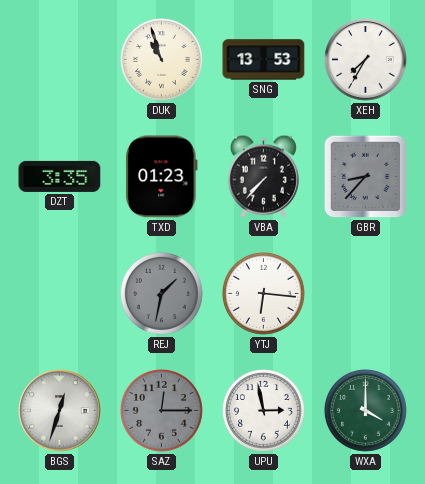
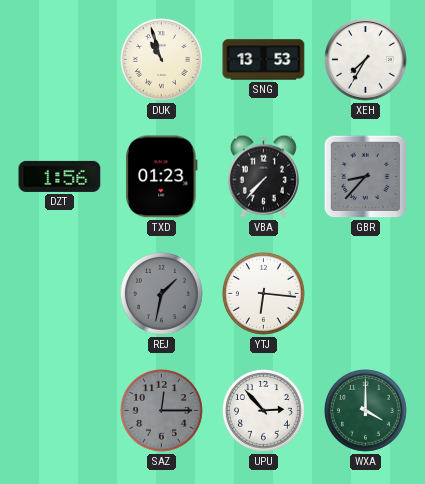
DZT: 3:35 -> 1:56 (60, 176)
BGS: 12:33 -> none (60, 411)
UPU: 2:58 -> 2:53 (264, 411)
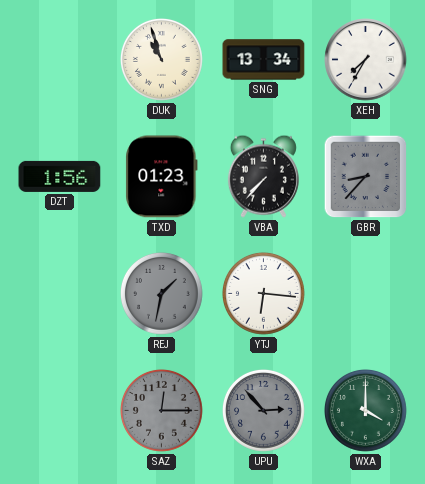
SNG: 13:53 -> 13:34 (264, 60)
UPU dial: white -> grey (264, 411)
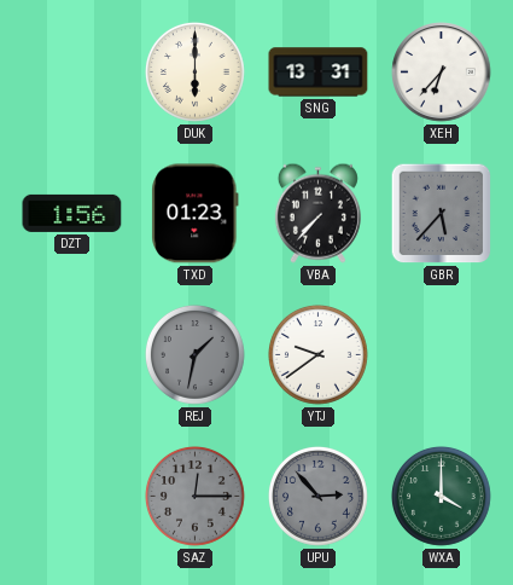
DUK: 10:57 -> 6:00 (196, 73)
SNG: 13:34 -> 13:31 (319, 73)
XEH: 7:35 -> 6:37 (442, 73)
GBR: 8:37 -> 5:37 (442, 214)
YTJ: 6:16 -> 9:39 (319, 355)
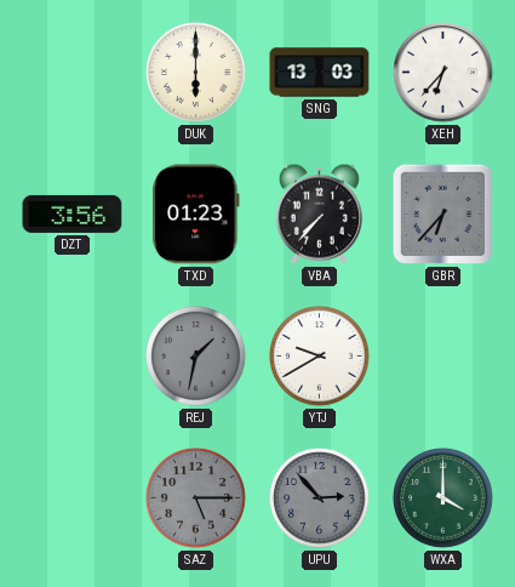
SNG: 13:31 -> 13:03 (320, 73)
DZT: 1:56 -> 3:56 (73, 213)
GBR: 5:37 -> 6:37 (444, 215)
YTJ: 9:39 -> 9:40 (320, 357)
SAZ: 12:15 -> 5:15 (196, 498)
